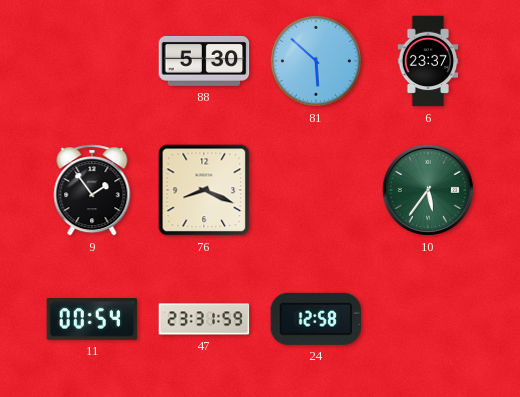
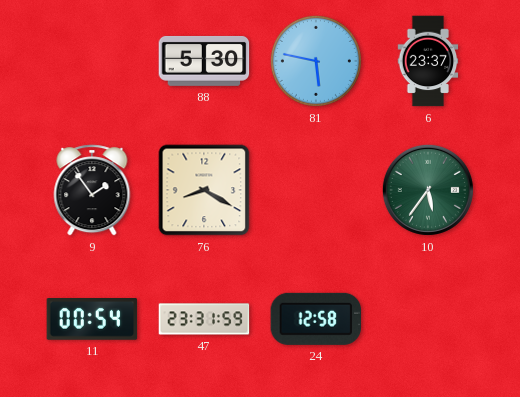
81: 5:52 -> 5:47 (316, 61)
76: 8:19 -> 8:20 (204, 190)
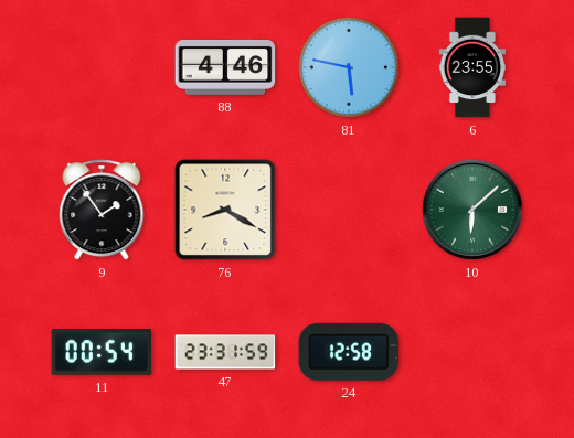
88: 5:30 -> 4:46 (225, 67)
6: 23:37 -> 23:55 (472, 67)
10: 5:36 -> 6:08 (472, 210)
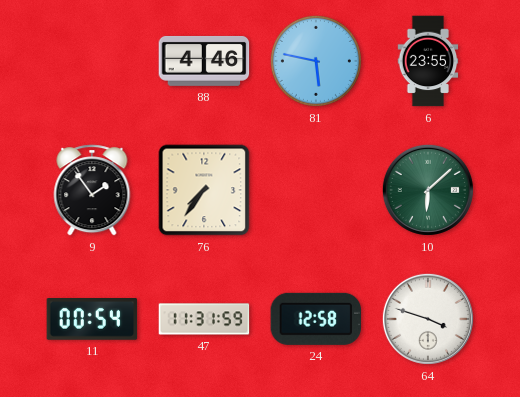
76: 8:20 -> 7:36 (204, 190)
47: 23:31 -> 11:31 (204, 319)
64: none -> 3:48 (428, 319)
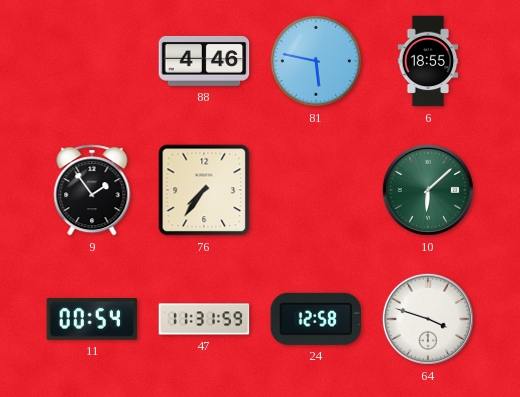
6: 23:55 -> 18:55 (428, 61)
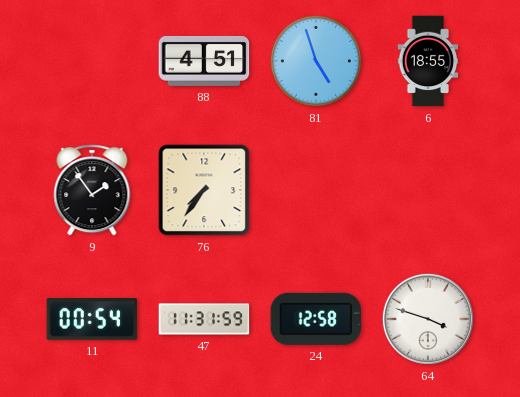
88: 4:46 -> 4:51 (204, 61)
81: 5:47 -> 4:57 (316, 61)
10: 6:08 -> none (428, 190)
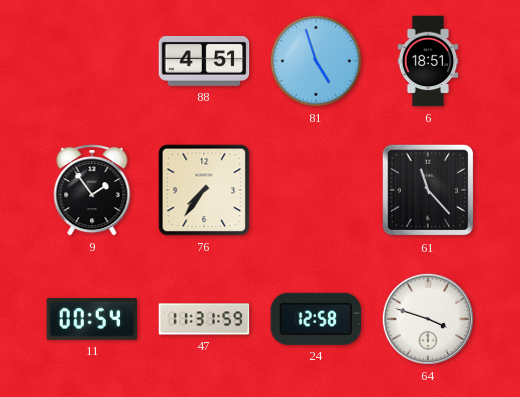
6: 18:55 -> 18:51 (428, 61)
61: none -> 11:23 (428, 190)
